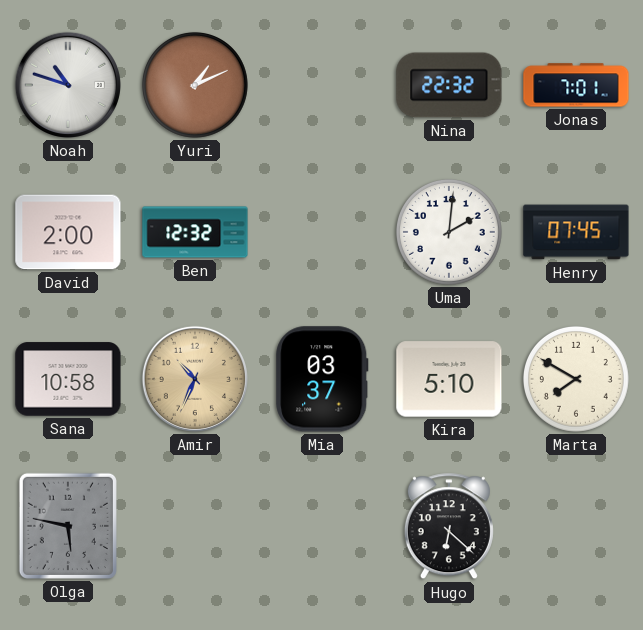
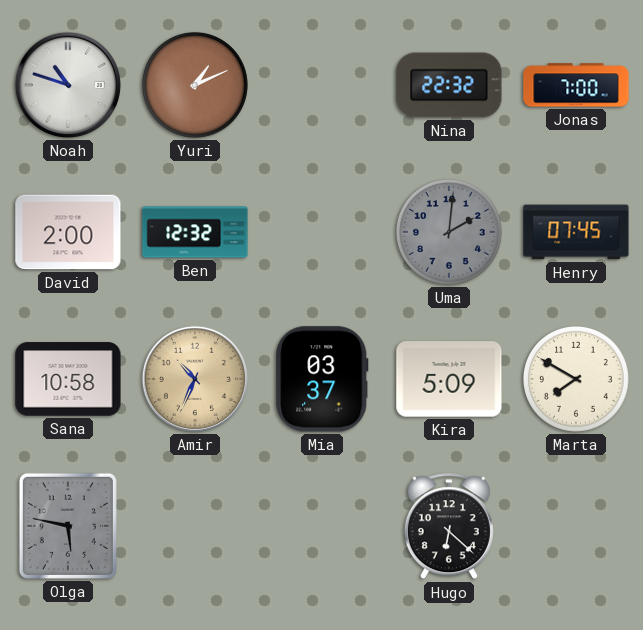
Jonas: 7:01 -> 7:00 (576, 85)
Uma dial: white -> grey (449, 232)
Kira: 5:10 -> 5:09 (449, 379)
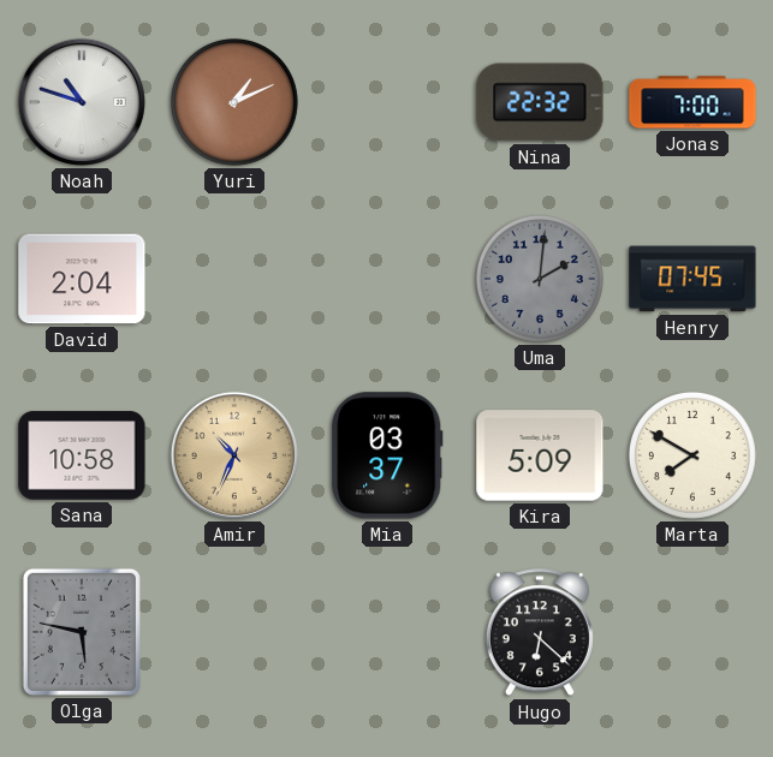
David: 2:00 -> 2:04 (82, 279)
Ben: 12:32 -> none (195, 232)
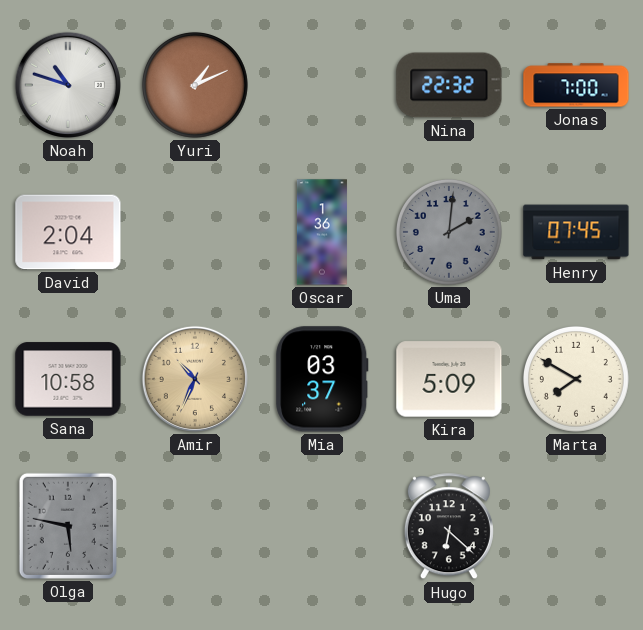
Oscar: none -> 1:36 (322, 232)
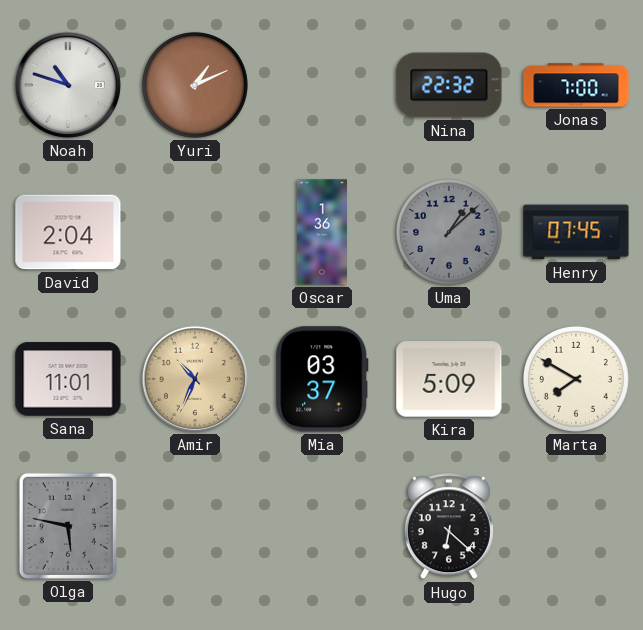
Uma: 2:01 -> 1:08 (449, 232)
Sana: 10:58 -> 11:01 (68, 379)
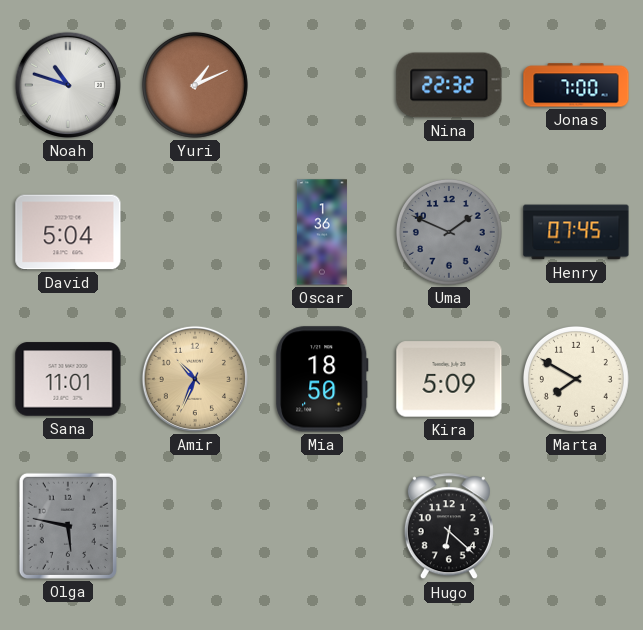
David: 2:04 -> 5:04 (68, 232)
Uma: 1:08 -> 1:49 (449, 232)
Mia: 03:37 -> 18:50 (322, 379)
